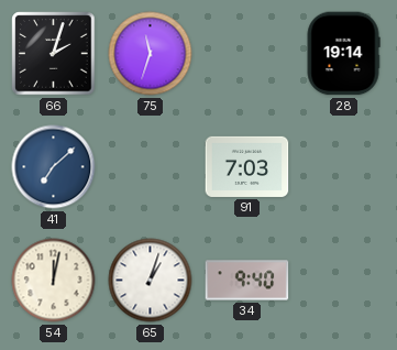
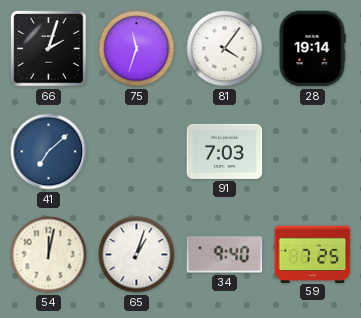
81: none -> 4:06 (225, 49)
59: none -> 7:25 (313, 254)
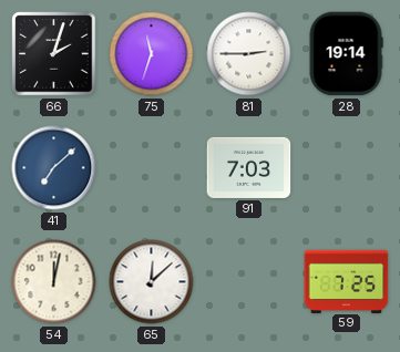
81: 4:06 -> 2:45 (249, 54)
65: 1:03 -> 12:08 (152, 282)
34: 9:40 -> none (225, 255)
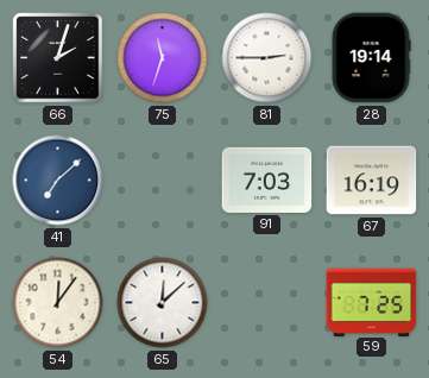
67: none -> 16:19 (372, 181)
54: 12:02 -> 12:06 (58, 303)
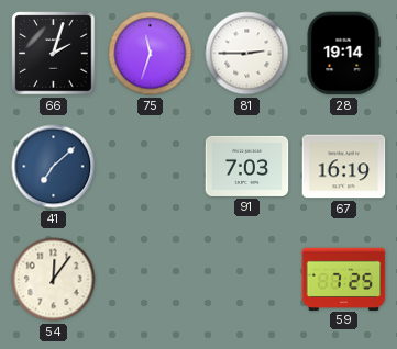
65: 12:08 -> none (163, 303)
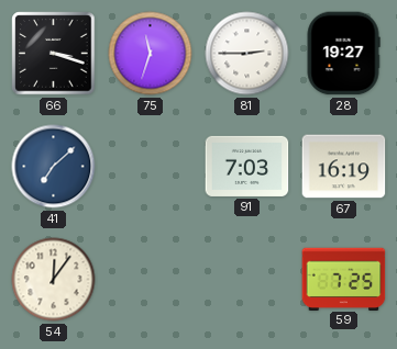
66: 2:03 -> 3:18 (54, 54)
28: 19:14 -> 19:27 (343, 54)
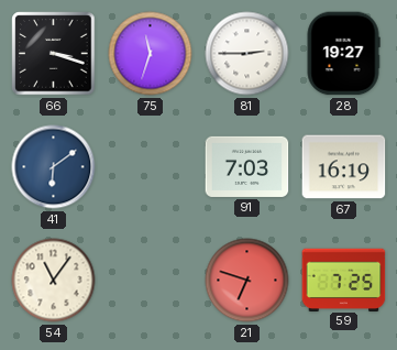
41: 7:08 -> 6:09 (54, 167)
54: 12:06 -> 11:06 (54, 281)
21: none -> 6:48 (247, 281)
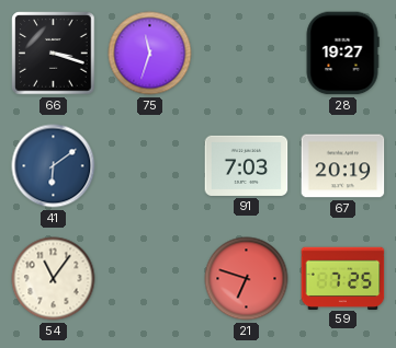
81: 2:45 -> none (247, 54)
67: 16:19 -> 20:19 (343, 166)
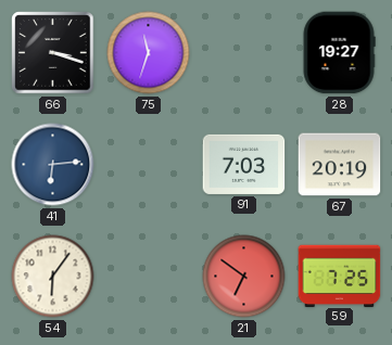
41: 6:09 -> 6:14 (53, 165)
54: 11:06 -> 6:06 (53, 277)
21: 6:48 -> 6:51 (244, 277)
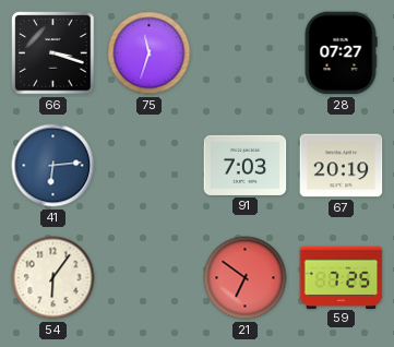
28: 19:27 -> 07:27 (341, 53)
